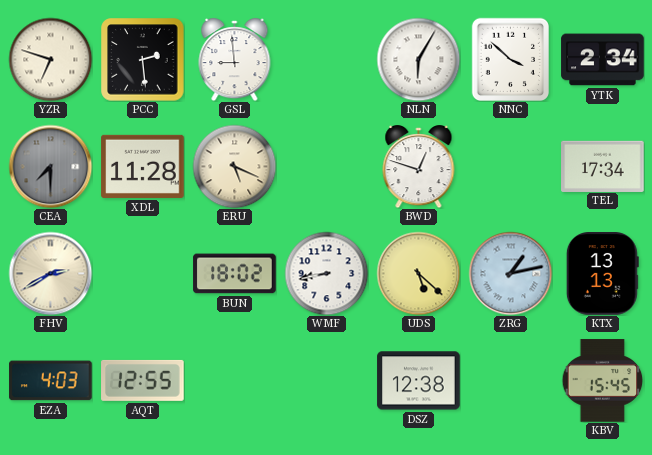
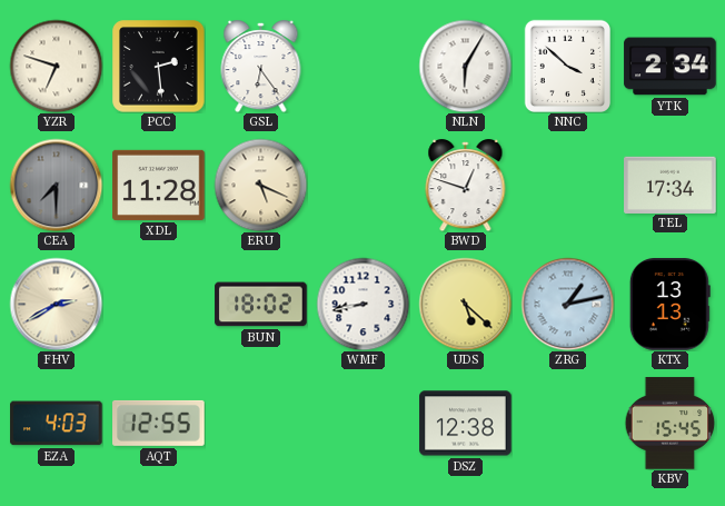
GSL: 8:59 -> 6:24 (261, 67)
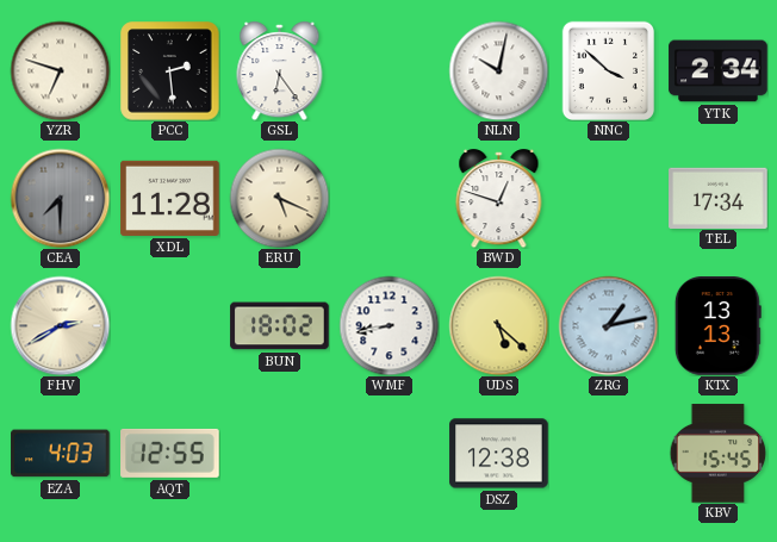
NLN: 6:05 -> 10:02 (498, 70)
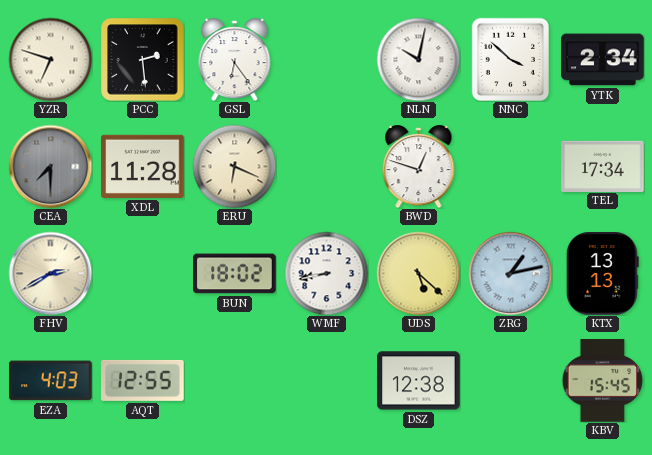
ERU: 5:19 -> 6:19 (234, 166)
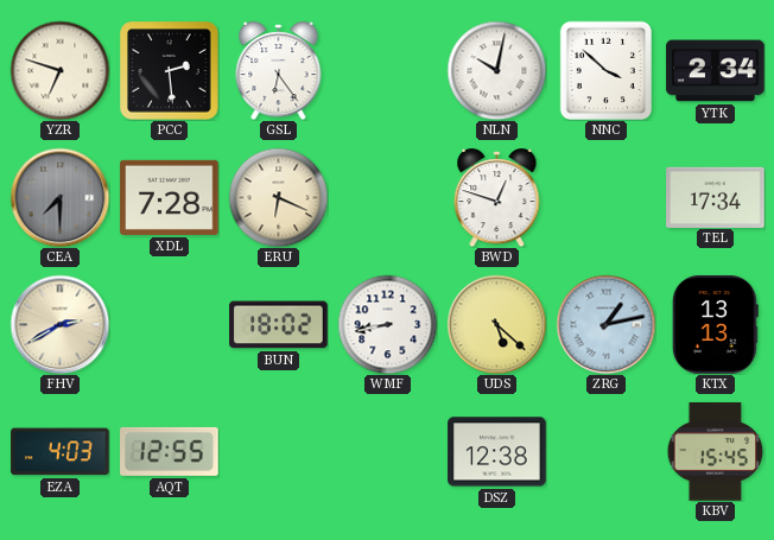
XDL: 11:28 -> 7:28 (170, 197)
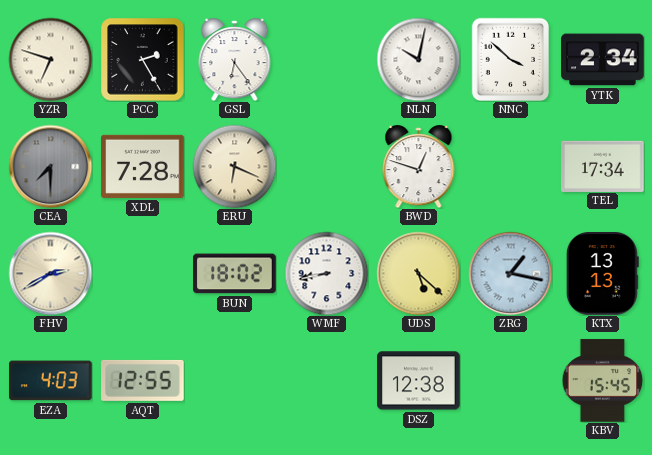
PCC: 2:29 -> 2:25 (142, 59)
ZRG: 1:13 -> 1:17 (510, 273)
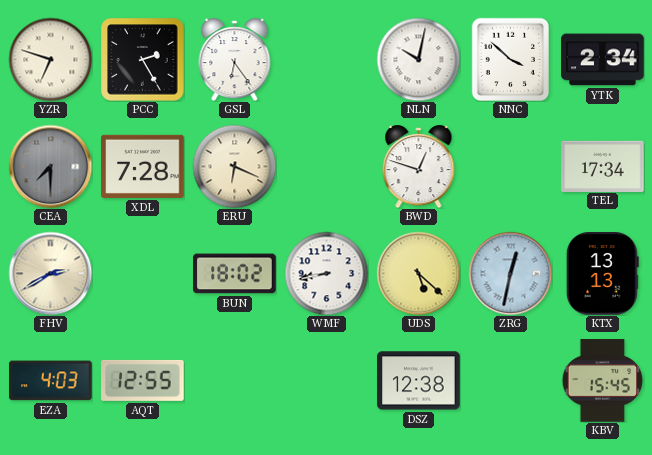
ZRG: 1:17 -> 12:32 (510, 273)
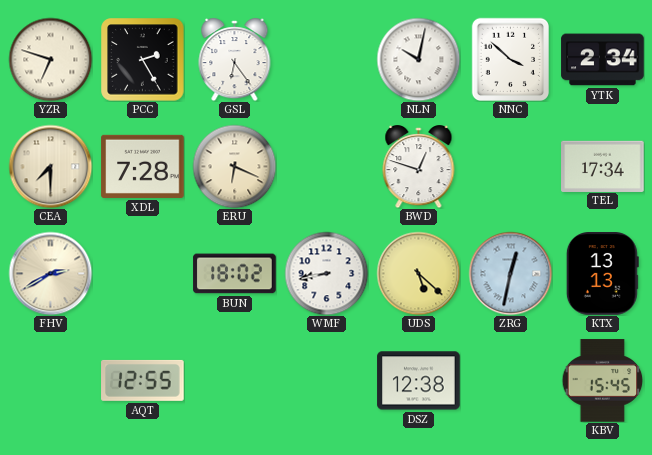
CEA dial: grey -> cream (50, 166)
EZA: 4:03 -> none (51, 381)
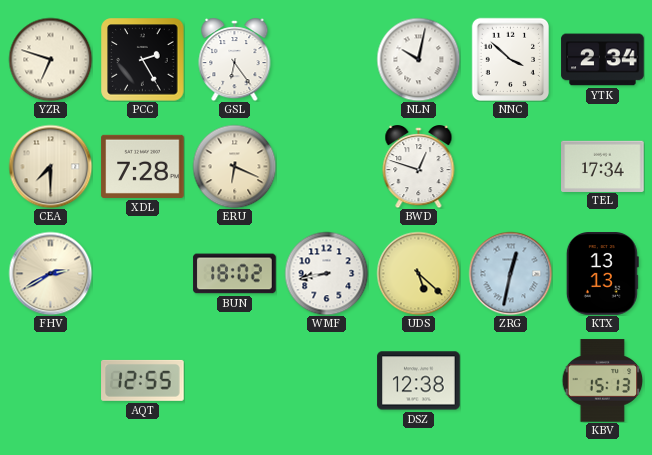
KBV: 15:45 -> 15:13 (603, 381)
